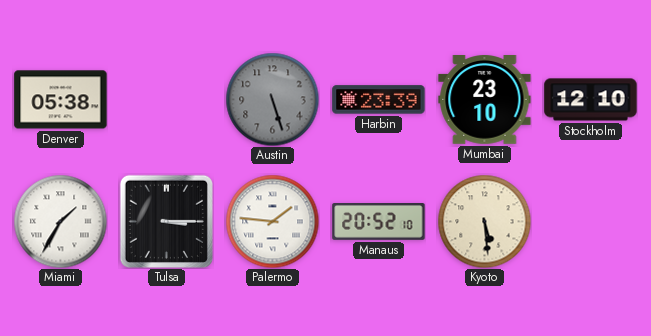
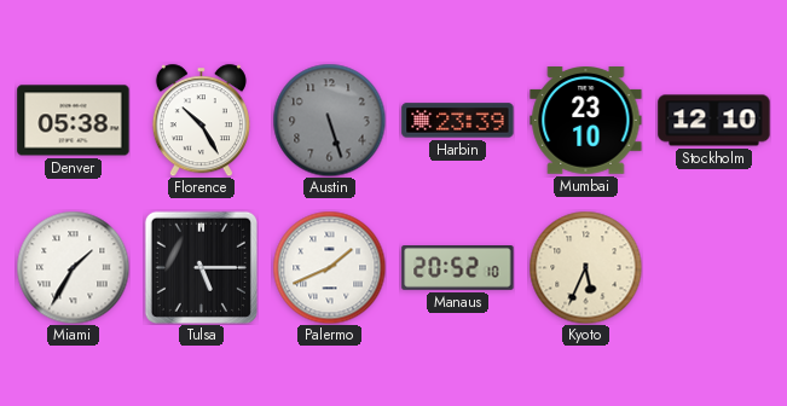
Florence: none -> 10:25 (201, 120)
Tulsa: 3:15 -> 5:15 (201, 267)
Palermo: 1:46 -> 1:41 (329, 267)
Kyoto: 5:29 -> 5:34 (585, 267)
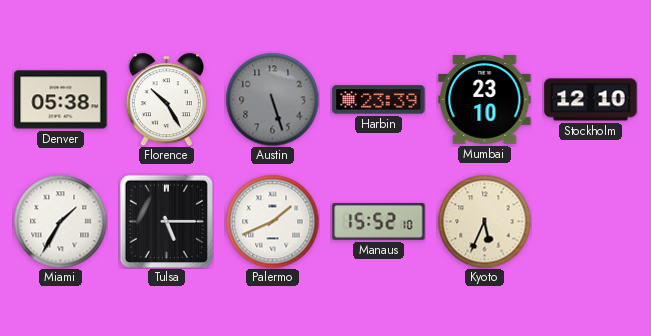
Manaus: 20:52 -> 15:52 (379, 222)
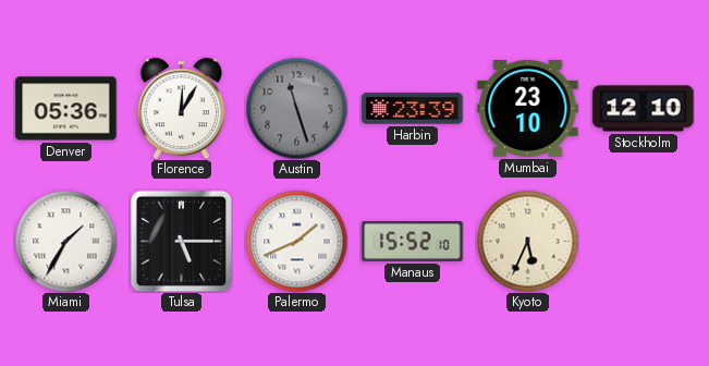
Denver: 05:38 -> 05:36 (66, 109)
Florence: 10:25 -> 12:05 (181, 108)
Austin: 5:27 -> 11:27 (296, 108)
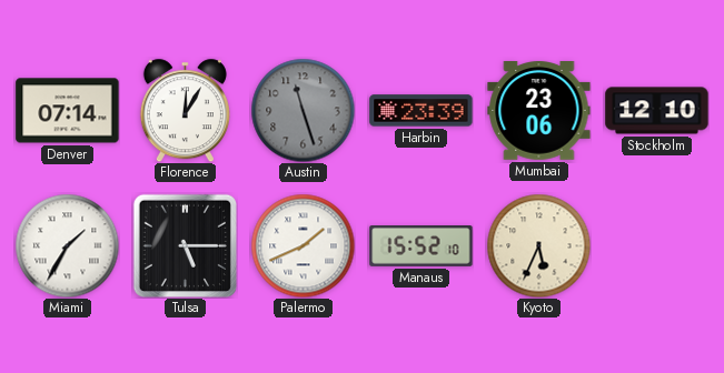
Denver: 05:36 -> 07:14 (68, 111)
Mumbai: 23:10 -> 23:06 (539, 111)
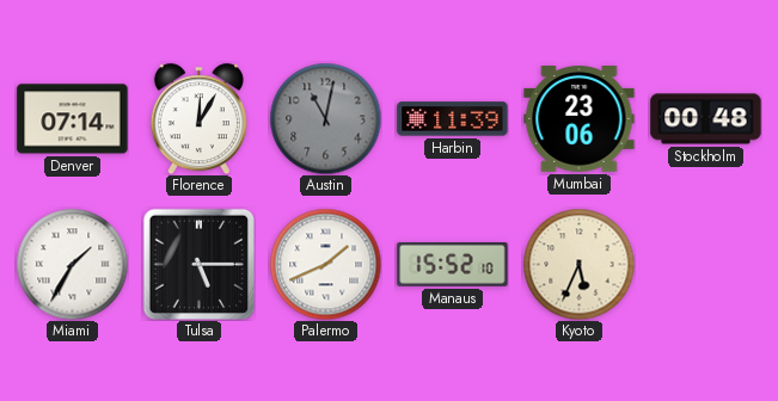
Austin: 11:27 -> 11:02 (325, 118)
Harbin: 23:39 -> 11:39 (453, 119)
Stockholm: 12:10 -> 00:48 (706, 119)
